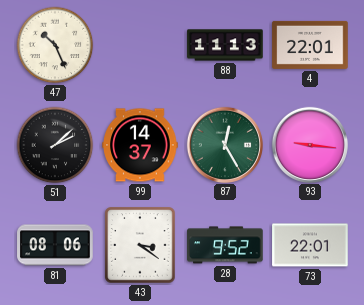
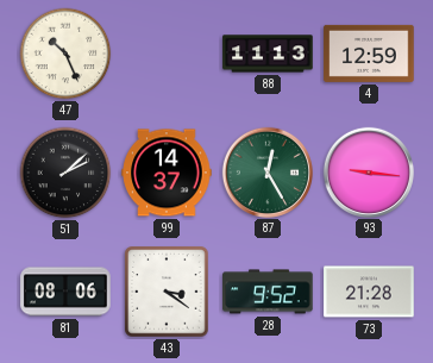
4: 22:01 -> 12:59 (369, 54)
73: 22:01 -> 21:28 (369, 292)
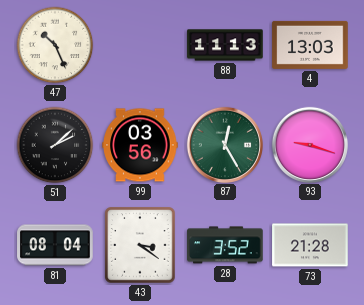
4: 12:59 -> 13:03 (310, 45)
99: 14:37 -> 03:56 (140, 145)
93: 9:16 -> 9:18 (309, 144)
81: 08:06 -> 08:04 (55, 245)
28: 9:52 -> 3:52 (225, 245)
